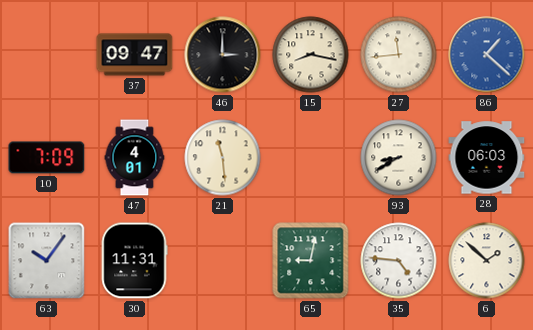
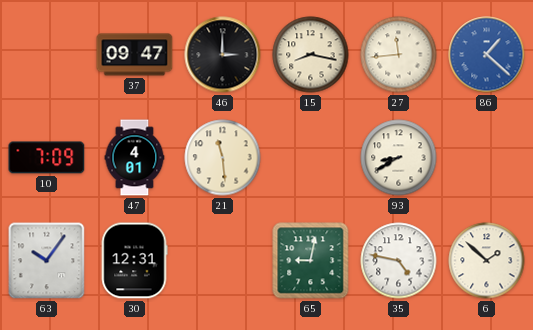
28: 06:03 -> none (487, 158)
30: 11:31 -> 12:31 (134, 261)
35: 4:46 -> 4:47 (399, 261)
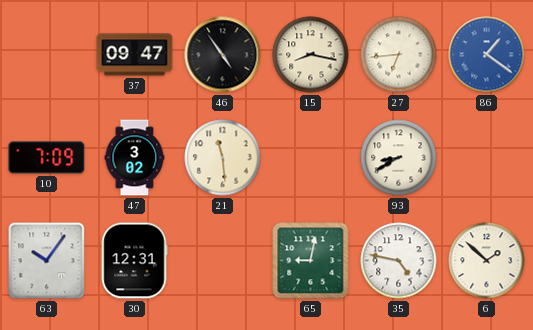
46: 3:00 -> 4:54 (223, 55)
27: 11:44 -> 6:44 (399, 55)
86: 1:22 -> 1:21 (487, 55)
47: 4:01 -> 3:02 (135, 158)
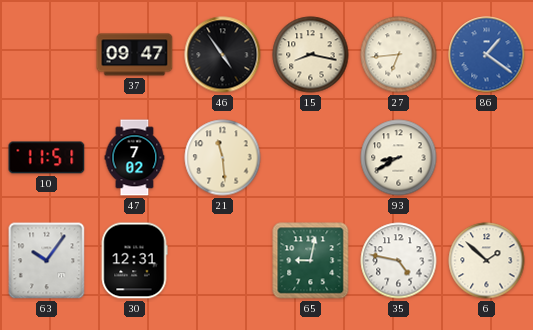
10: 7:09 -> 11:51 (47, 158)
47: 3:02 -> 7:02 (135, 158)
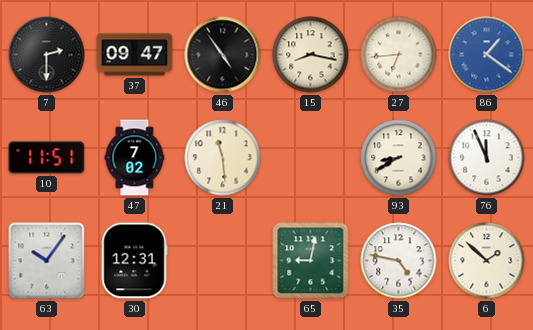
7: none -> 2:30 (47, 55)
76: none -> 11:56 (487, 158)
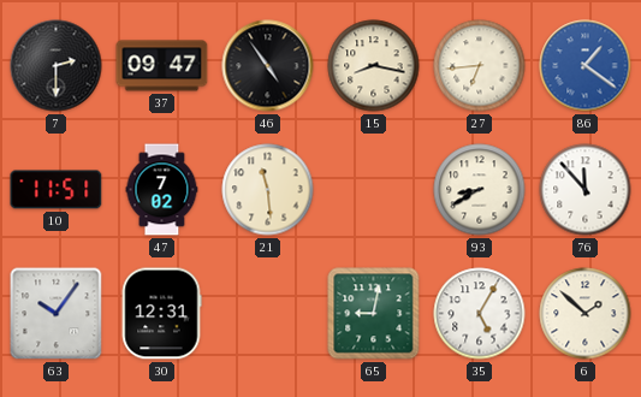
76: 11:56 -> 11:53 (586, 190)
35: 4:47 -> 5:05 (480, 314)
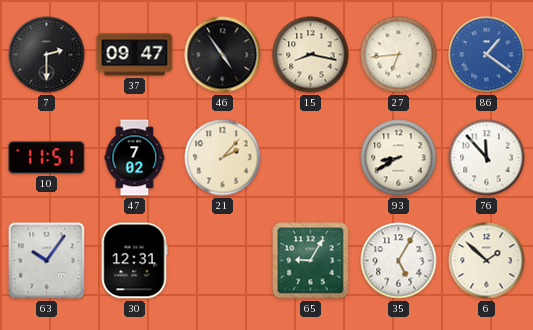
21: 11:29 -> 2:07 (223, 158)
65: 9:02 -> 9:05 (311, 261)
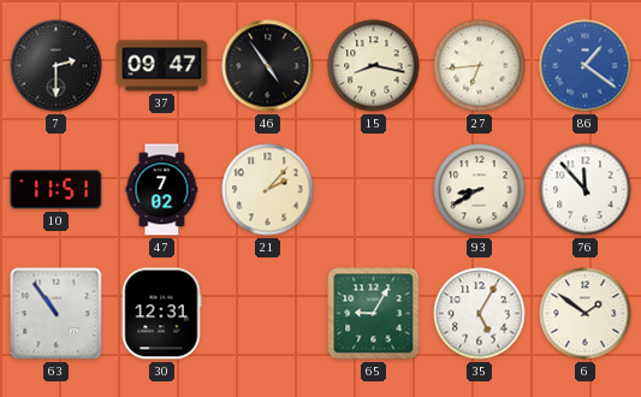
63: 10:06 -> 10:54 (57, 314)
6: 1:52 -> 1:51 (586, 314)
